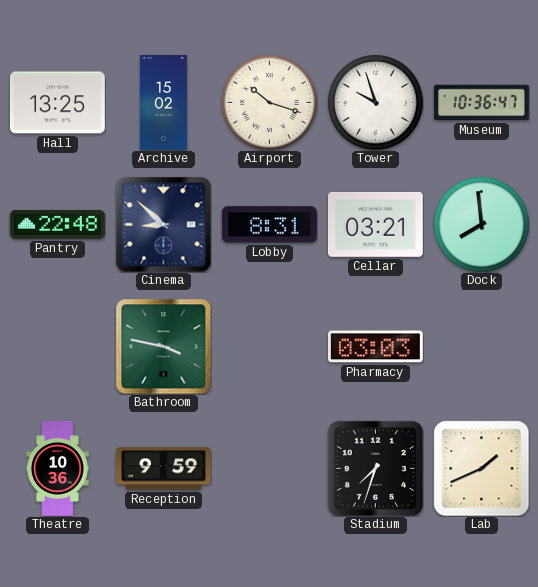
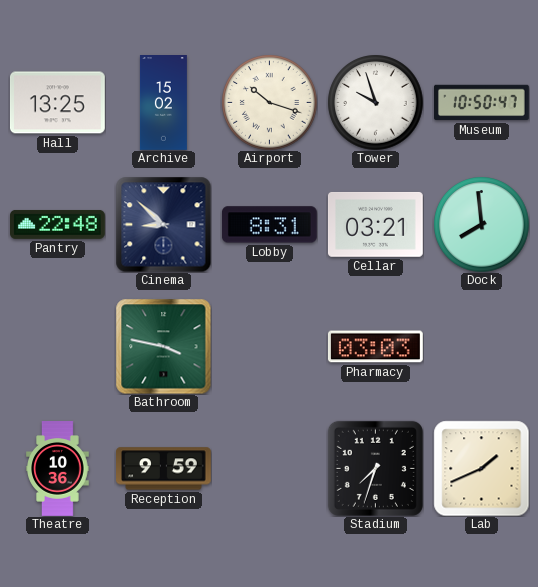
Museum: 10:36 -> 10:50 (482, 103)
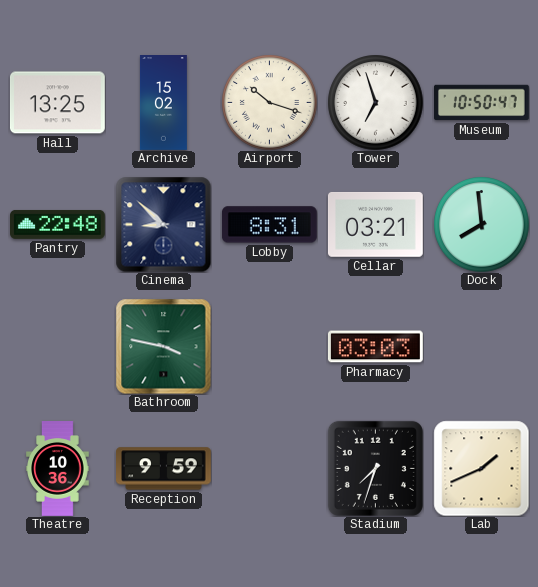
Tower: 9:57 -> 6:57 (375, 102)
